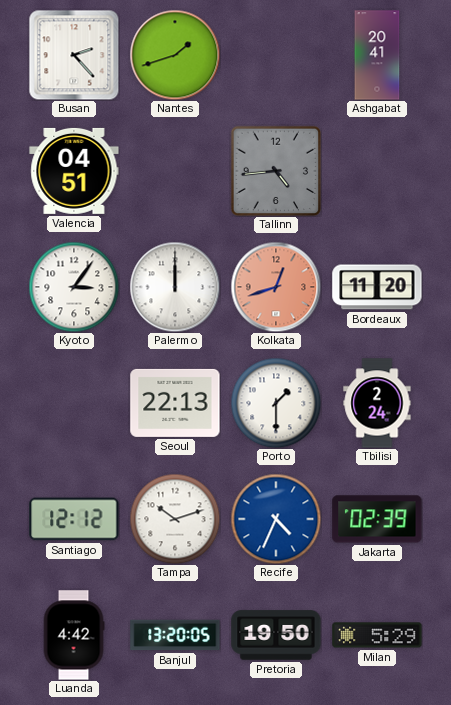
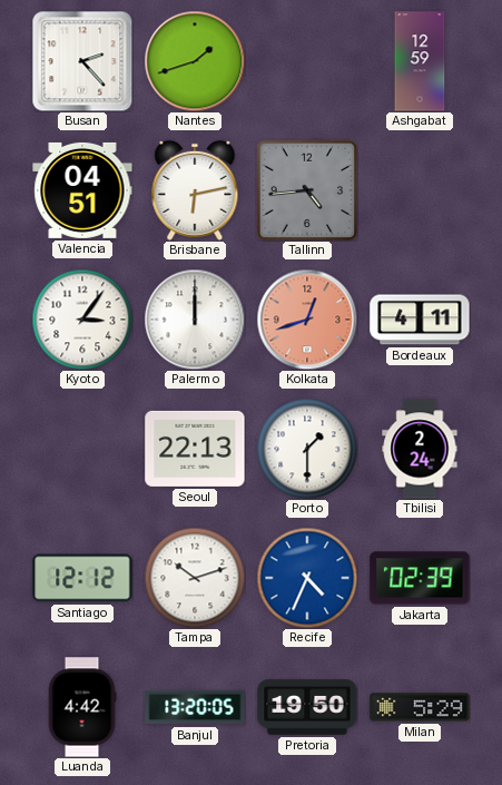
Ashgabat: 20:41 -> 12:59 (420, 61)
Brisbane: none -> 6:13 (195, 190)
Bordeaux: 11:20 -> 4:11 (420, 320)
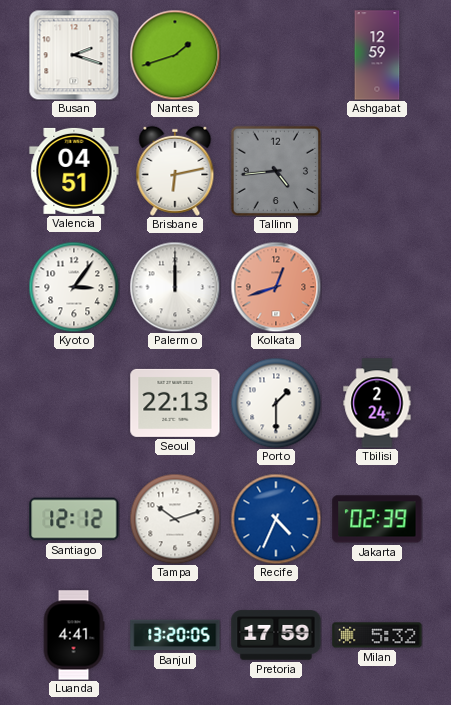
Busan: 2:23 -> 2:18 (74, 55)
Bordeaux: 4:11 -> none (420, 320)
Luanda: 4:42 -> 4:41 (74, 635)
Pretoria: 19:50 -> 17:59 (276, 635)
Milan: 5:29 -> 5:32 (377, 635)
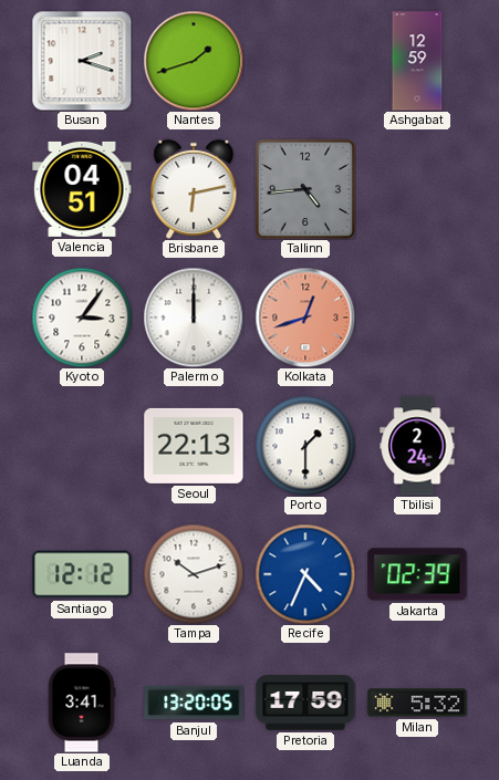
Luanda: 4:41 -> 3:41 (82, 703)
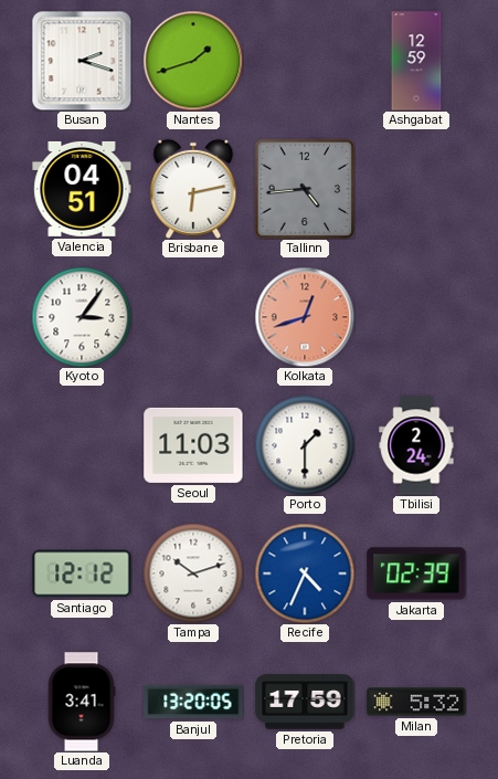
Palermo: 12:00 -> none (194, 318)
Seoul: 22:13 -> 11:03 (193, 445)
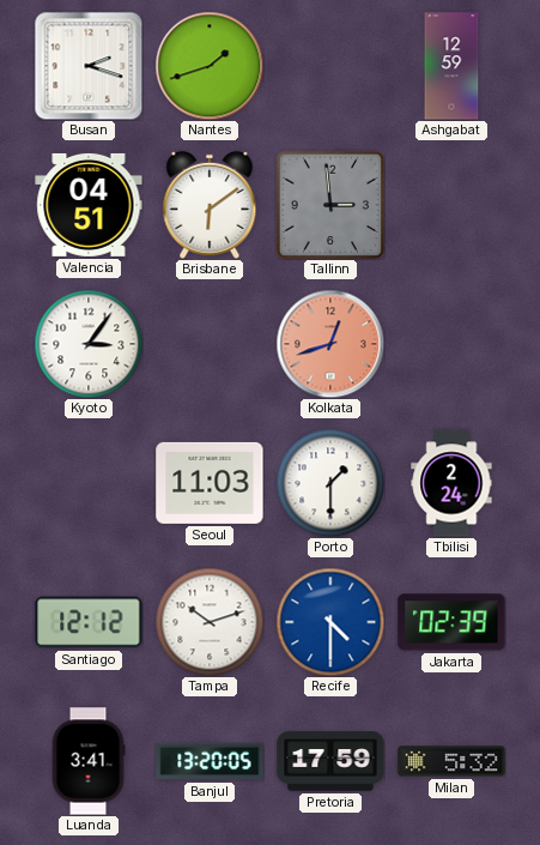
Brisbane: 6:13 -> 6:09 (210, 205)
Tallinn: 4:44 -> 2:59 (330, 205)
Recife: 4:34 -> 4:30 (330, 622)
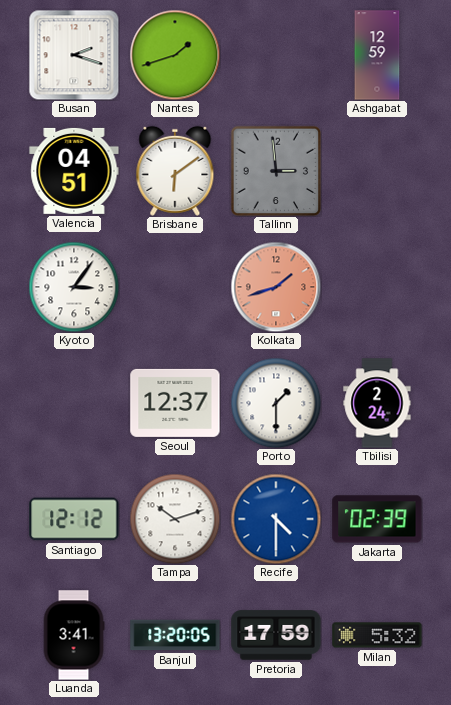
Kolkata: 12:42 -> 1:42 (276, 287)
Seoul: 11:03 -> 12:37 (175, 403)
